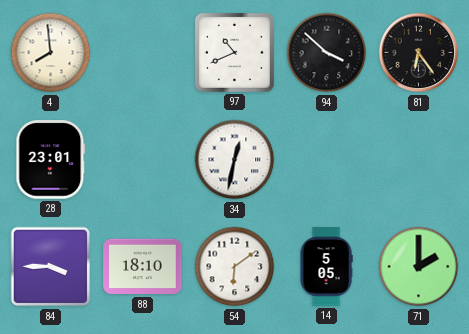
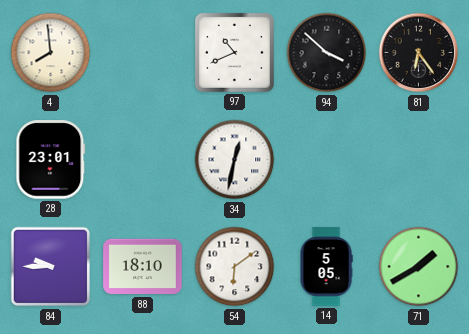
84: 3:45 -> 9:45 (51, 267)
71: 2:00 -> 1:40 (419, 267)
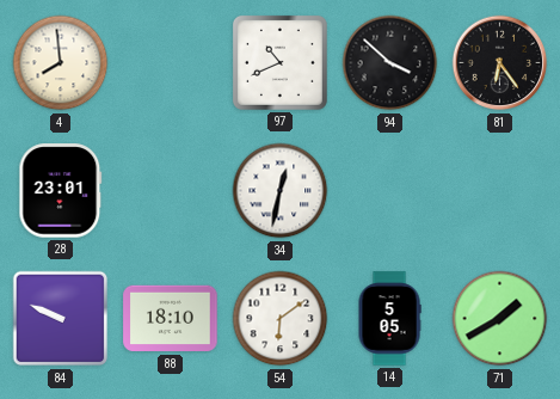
84: 9:45 -> 9:49 (61, 319)
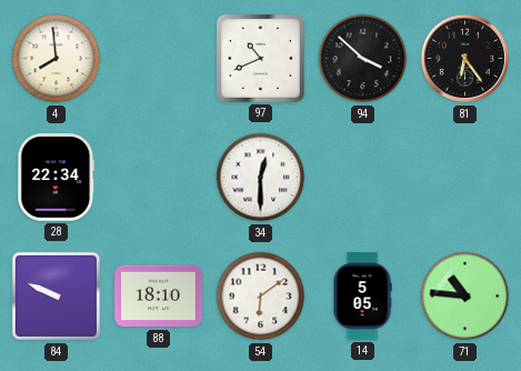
28: 23:01 -> 22:34 (57, 178)
34: 12:32 -> 12:30 (261, 178)
71: 1:40 -> 10:46 (465, 297)
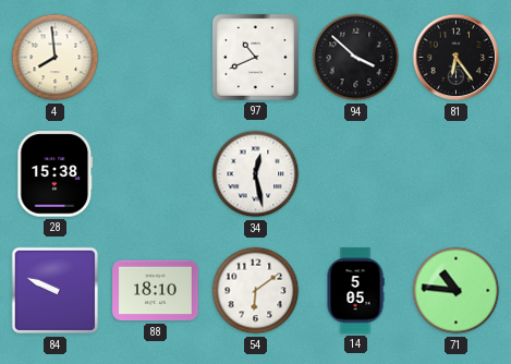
28: 22:34 -> 15:38 (56, 174)
34: 12:30 -> 12:28 (256, 174)
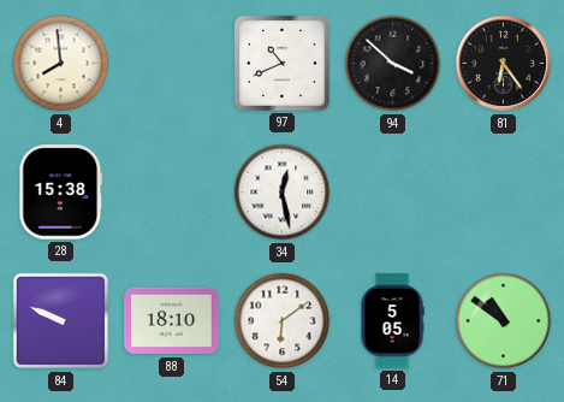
71: 10:46 -> 10:51 (504, 321)
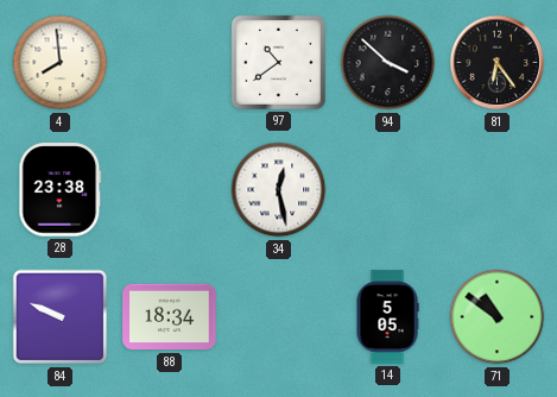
97: 10:41 -> 10:39 (278, 62)
28: 15:38 -> 23:38 (61, 190)
88: 18:10 -> 18:34 (170, 317)
54: 6:09 -> none (283, 321)
